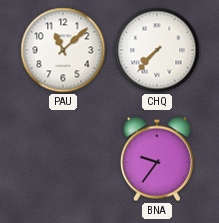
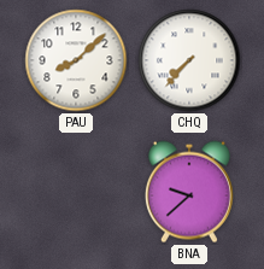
PAU: 11:08 -> 8:08 (76, 60)
BNA: 9:36 -> 9:38 (189, 192)
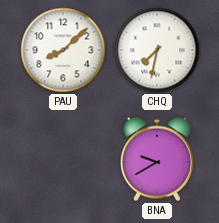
CHQ: 7:37 -> 7:32 (157, 50)
BNA: 9:38 -> 9:40 (157, 159)
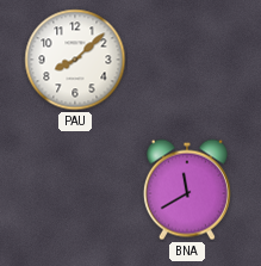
CHQ: 7:32 -> none (157, 50)
BNA: 9:40 -> 11:40 (187, 190)
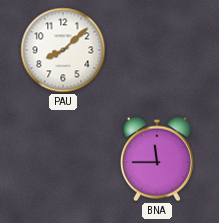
BNA: 11:40 -> 11:45 (157, 159)
